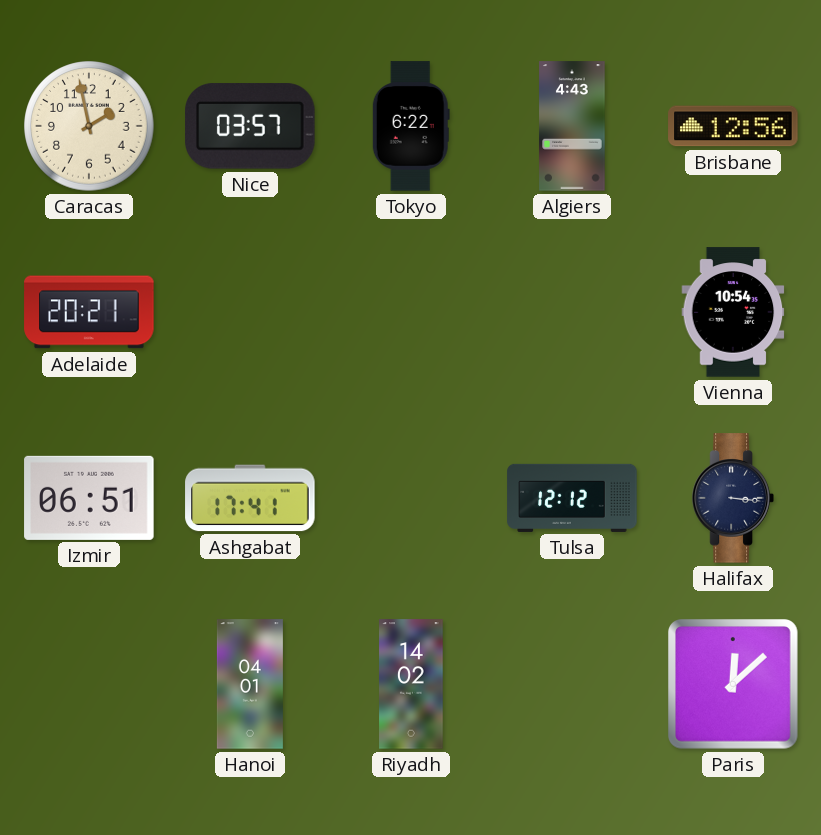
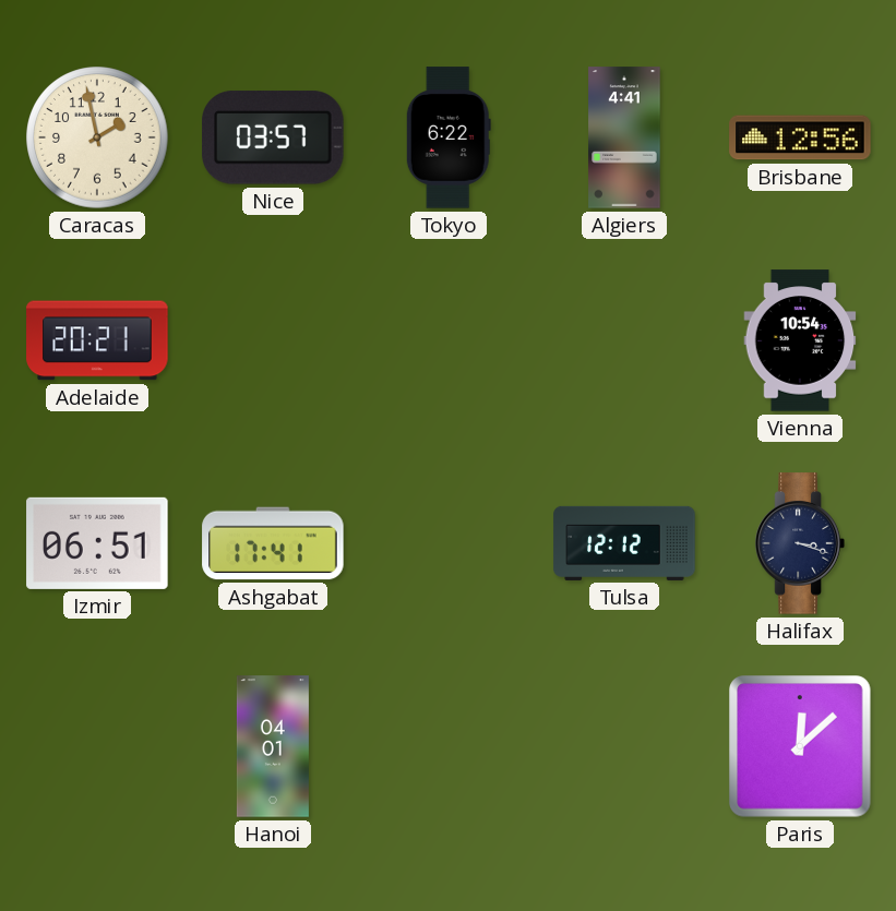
Algiers: 4:43 -> 4:41 (624, 137)
Halifax: 3:16 -> 3:18 (800, 543)
Riyadh: 14:02 -> none (411, 684)
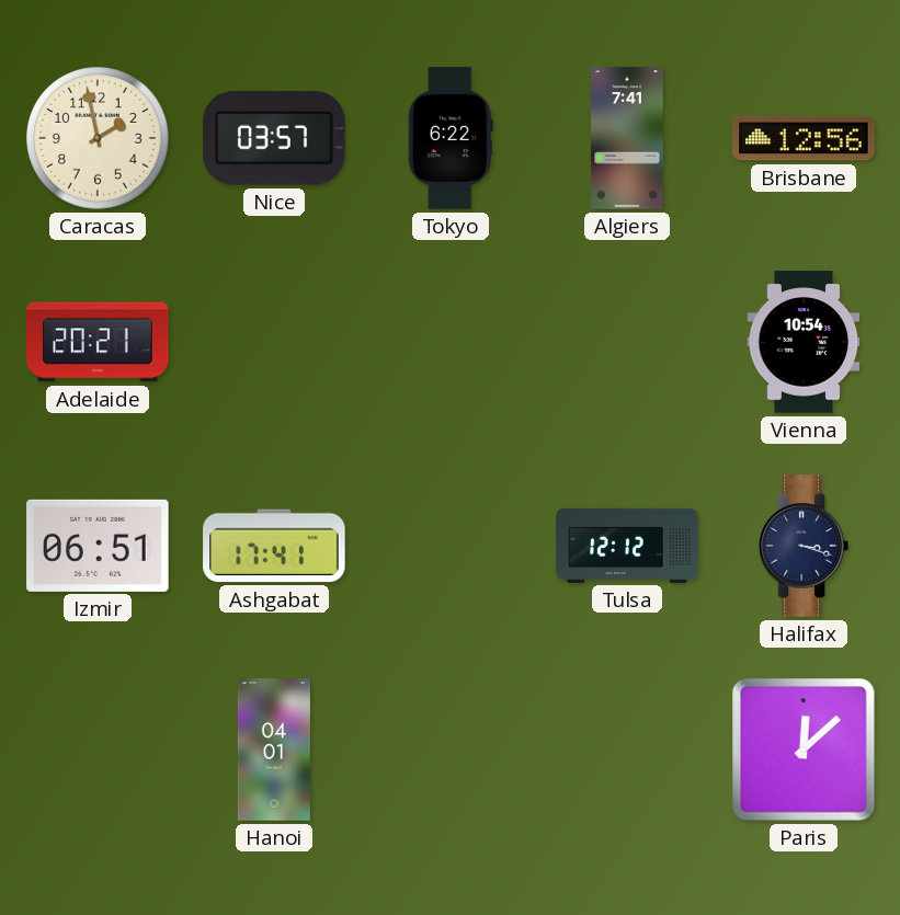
Algiers: 4:41 -> 7:41 (627, 138)
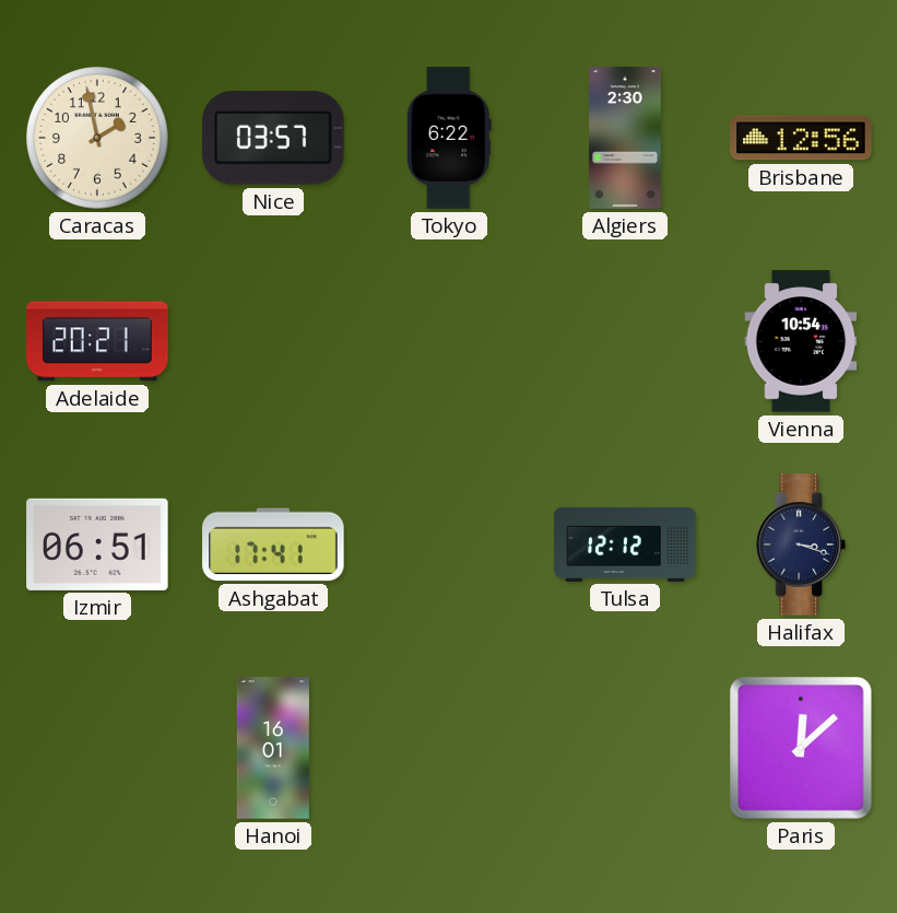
Algiers: 7:41 -> 2:30 (625, 138)
Hanoi: 04:01 -> 16:01 (273, 748)
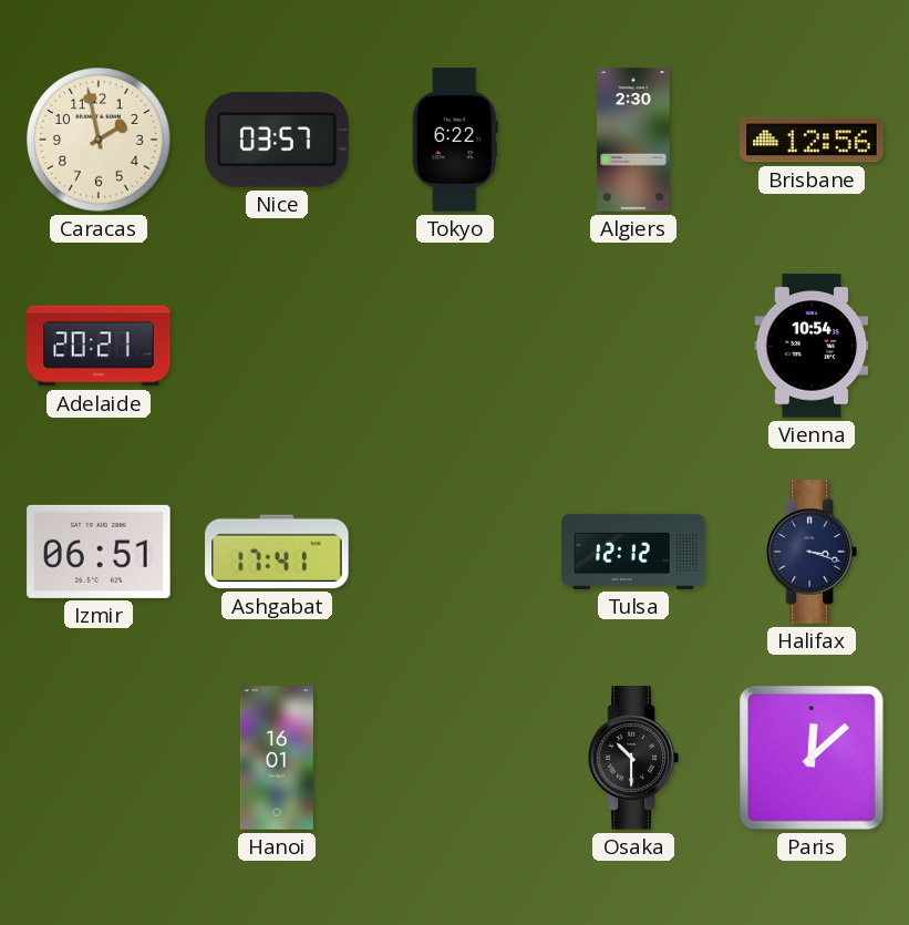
Osaka: none -> 10:30 (633, 758)
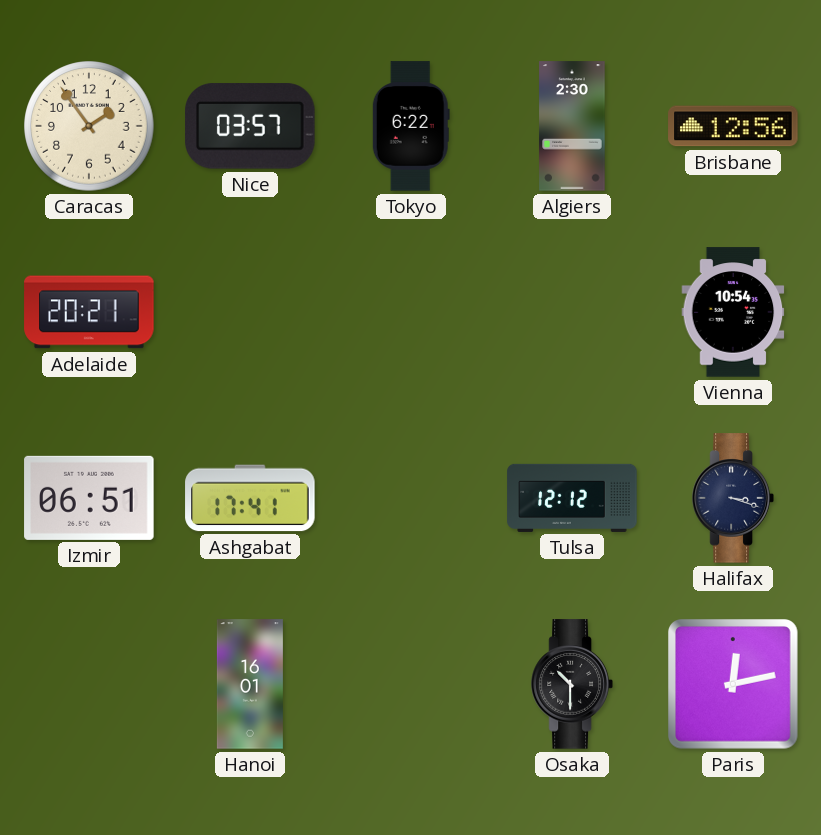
Caracas: 1:58 -> 1:54 (89, 126)
Paris: 12:08 -> 12:13 (734, 685)
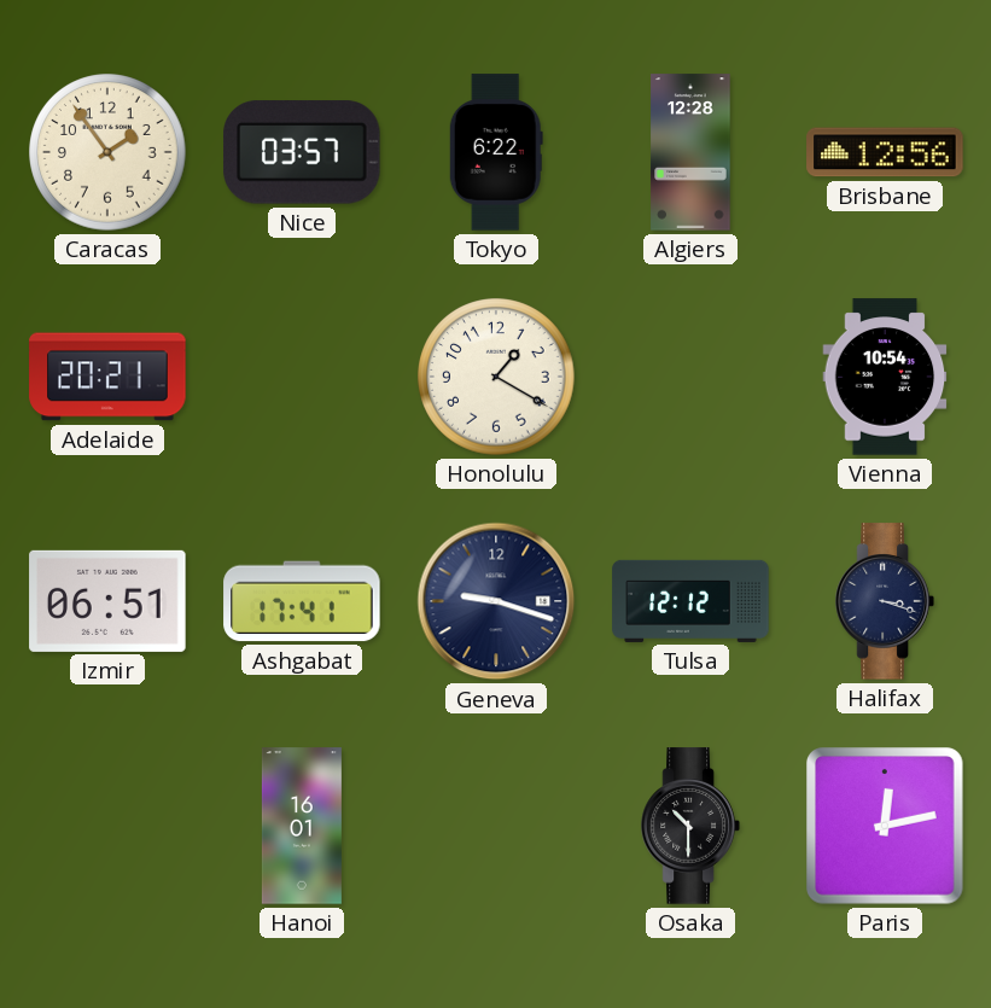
Algiers: 2:30 -> 12:28 (690, 152)
Honolulu: none -> 1:20 (496, 377)
Geneva: none -> 9:18 (496, 601)
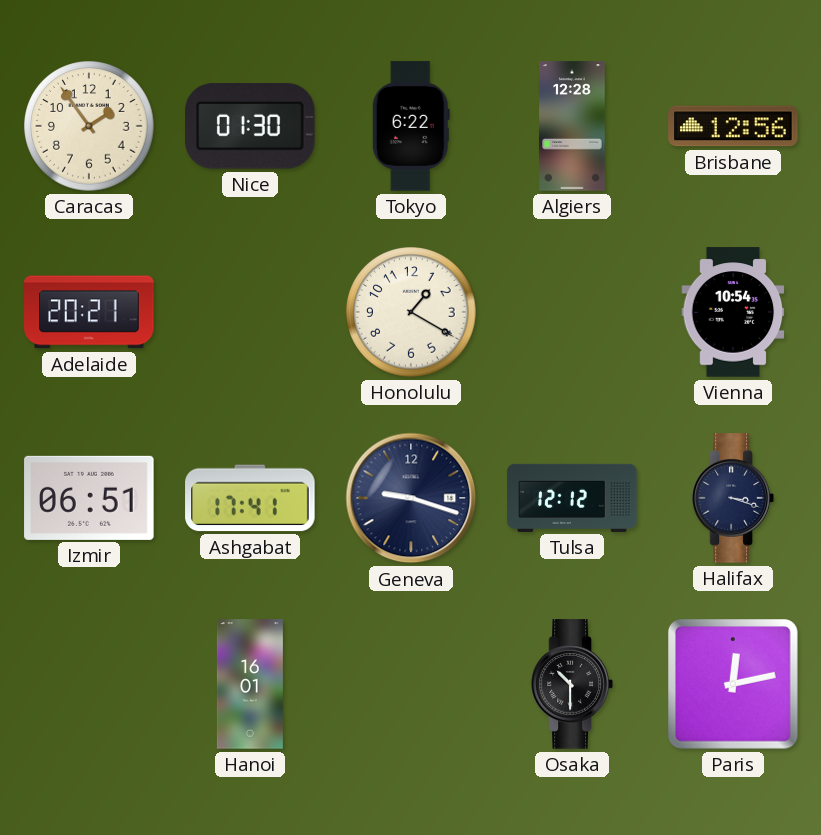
Nice: 03:57 -> 01:30 (250, 126)
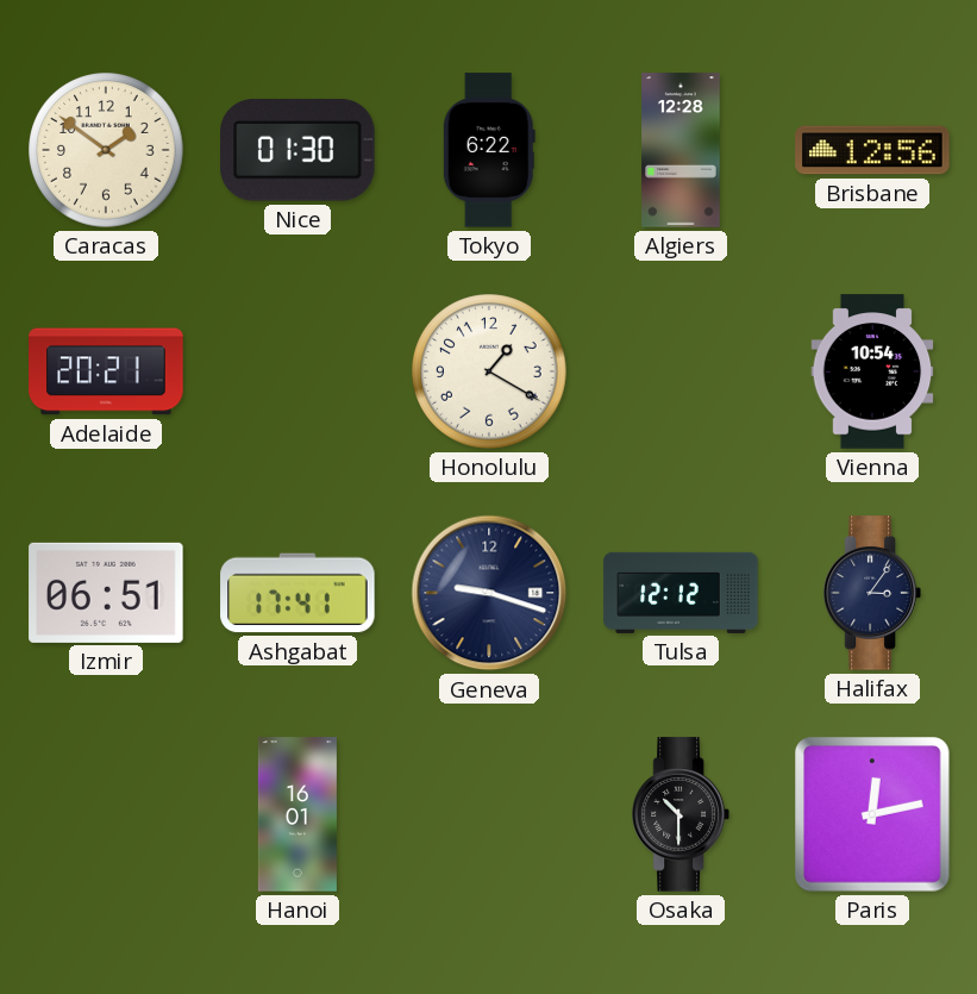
Caracas: 1:54 -> 1:51 (106, 150)
Halifax: 3:18 -> 3:06 (872, 593)
